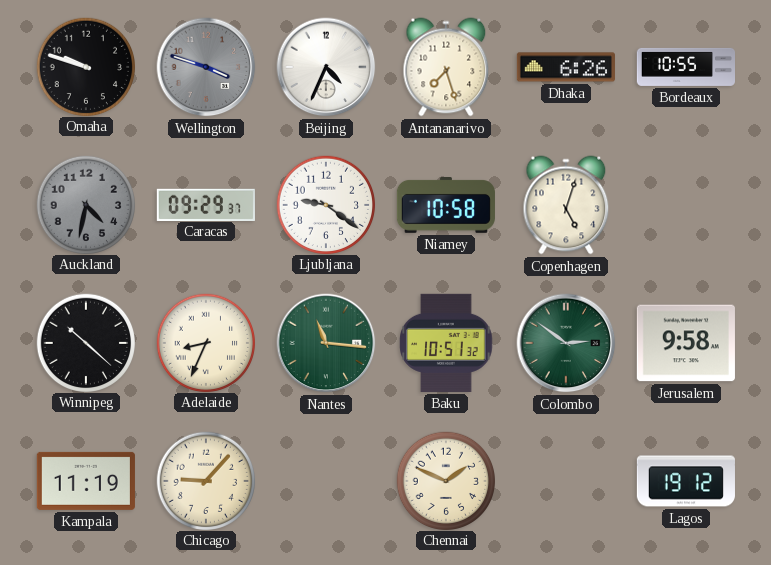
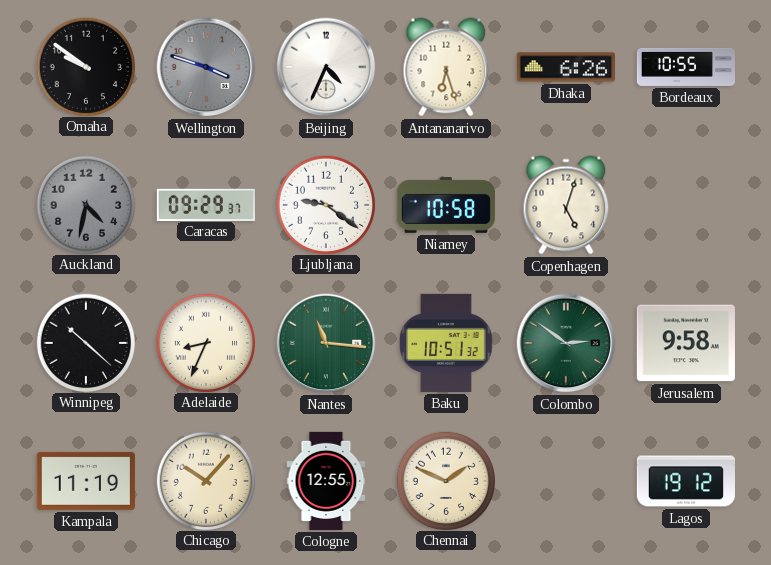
Omaha: 9:48 -> 9:51 (85, 66)
Antananarivo: 7:27 -> 6:27 (446, 67)
Chicago: 9:07 -> 10:07 (205, 480)
Cologne: none -> 12:55 (326, 481)
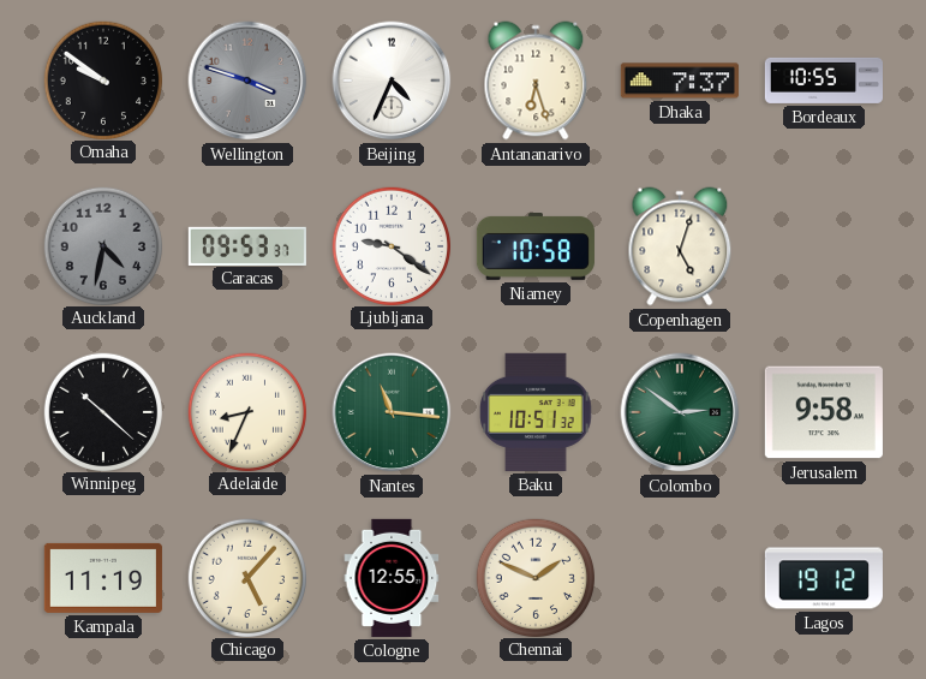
Dhaka: 6:26 -> 7:37 (680, 81)
Caracas: 09:29 -> 09:53 (247, 245)
Chicago: 10:07 -> 5:07 (246, 577)
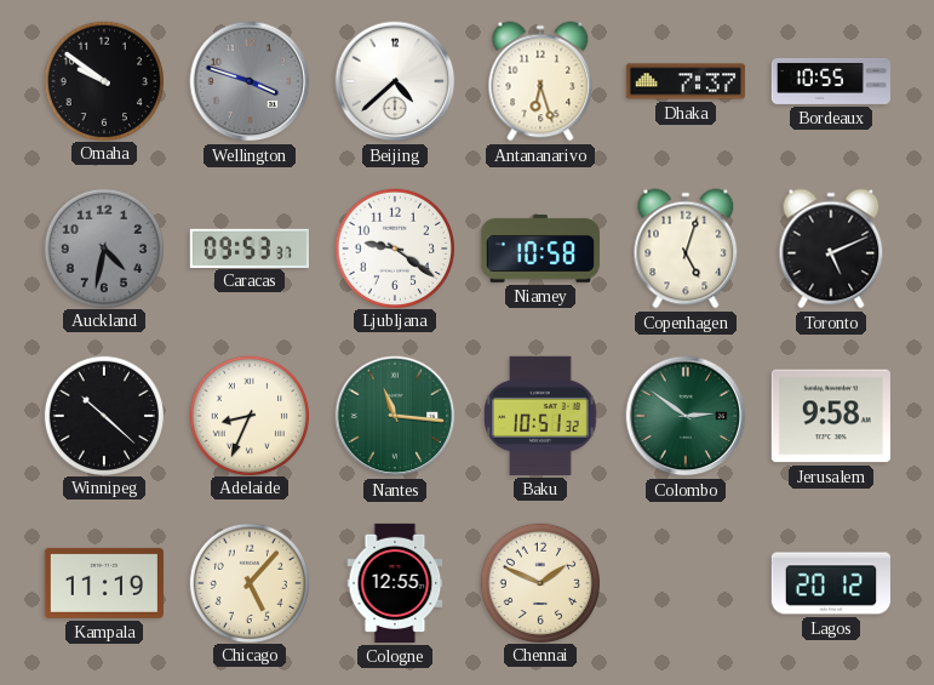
Beijing: 4:34 -> 4:38 (395, 81)
Toronto: none -> 5:11 (831, 249)
Lagos: 19:12 -> 20:12 (831, 583)
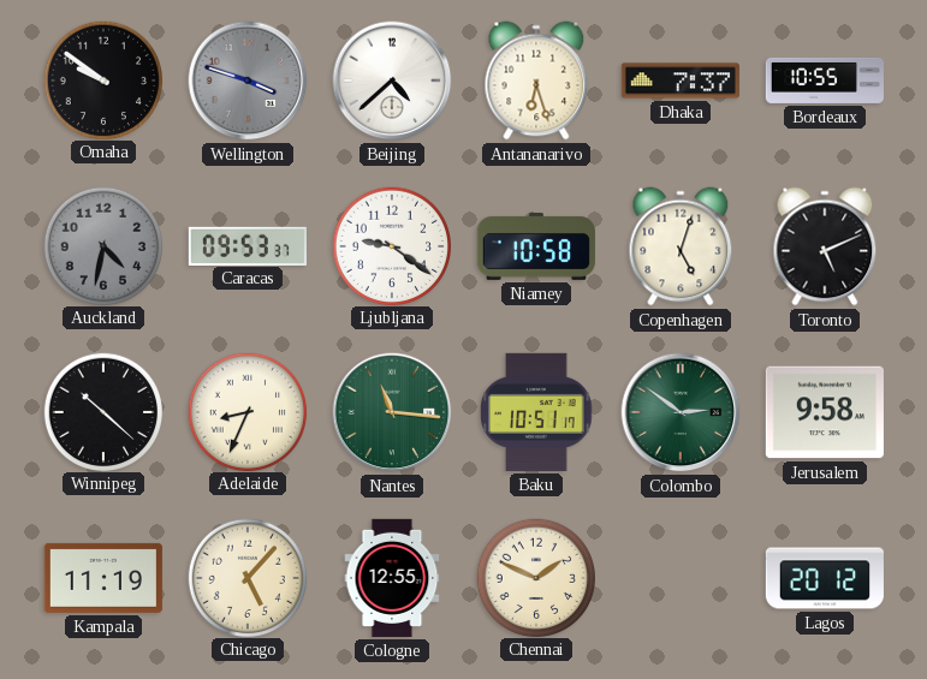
Baku: 10:51:32 -> 10:51:17 (536, 412)
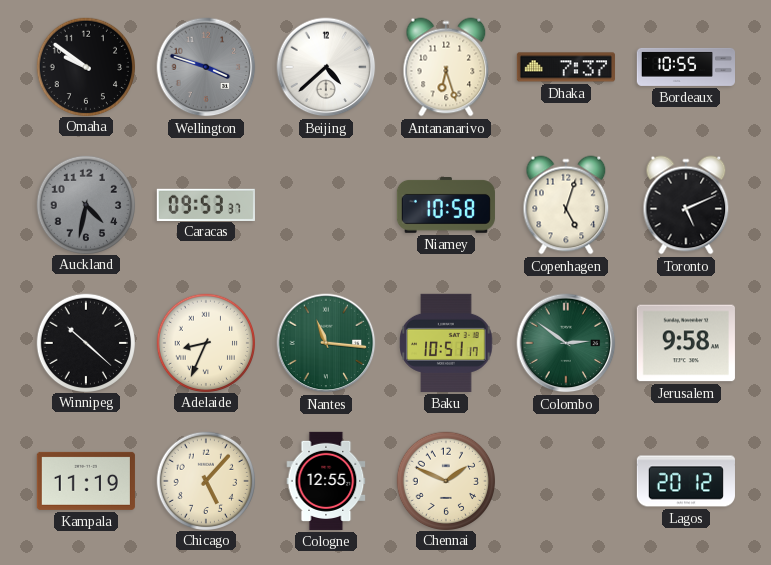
Ljubljana: 9:21 -> none (391, 245)
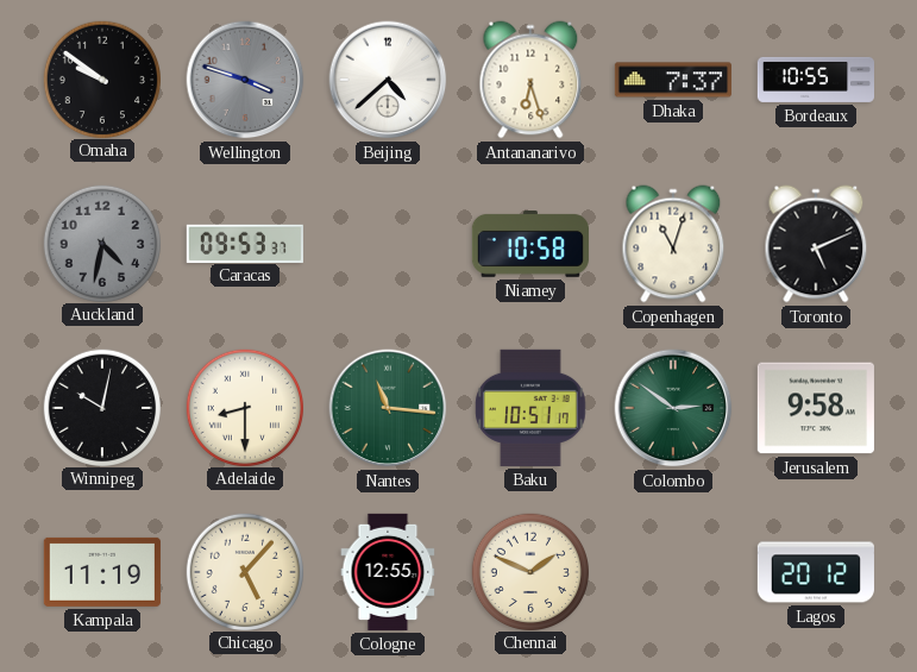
Copenhagen: 5:03 -> 11:03 (673, 244)
Winnipeg: 10:22 -> 10:02 (101, 407)
Adelaide: 8:34 -> 8:30 (244, 407)
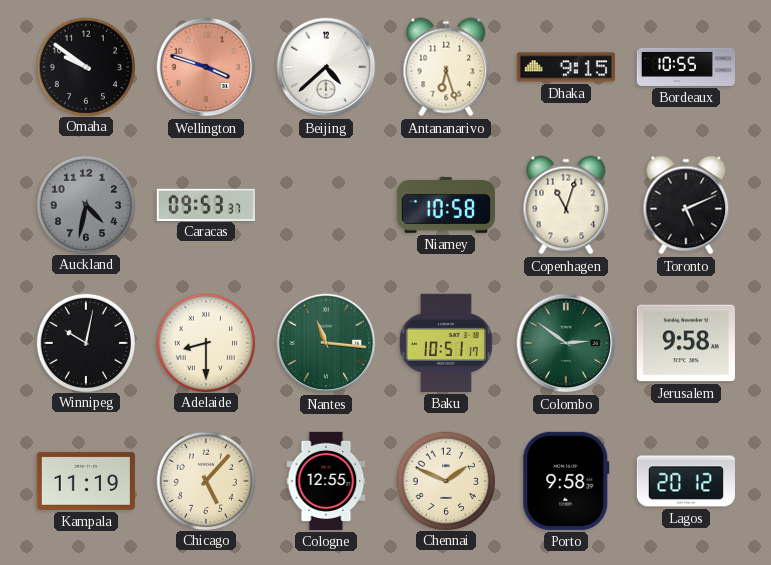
Wellington dial: grey -> salmon (206, 67)
Dhaka: 7:37 -> 9:15 (566, 67)
Porto: none -> 9:58 (566, 481)
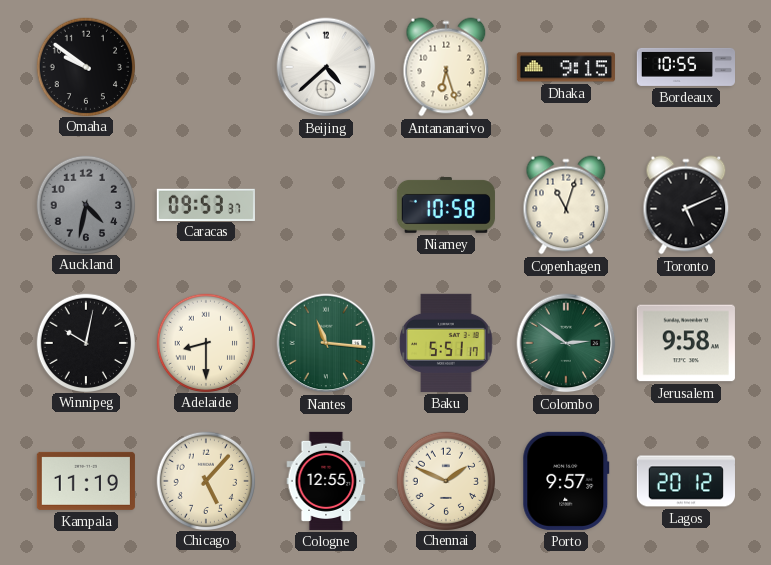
Wellington: 3:48 -> none (206, 67)
Baku: 10:51 -> 5:51 (446, 343)
Porto: 9:58 -> 9:57 (566, 481)
